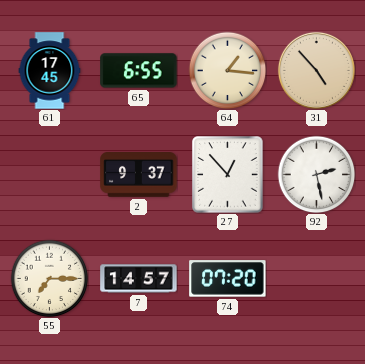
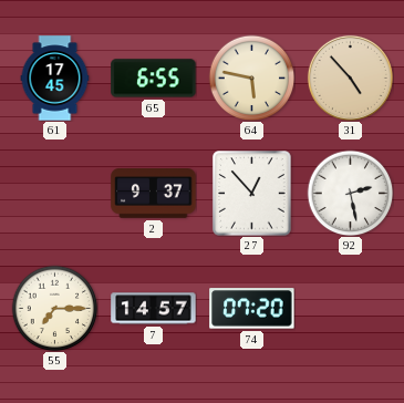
64: 1:16 -> 5:47 (251, 77)
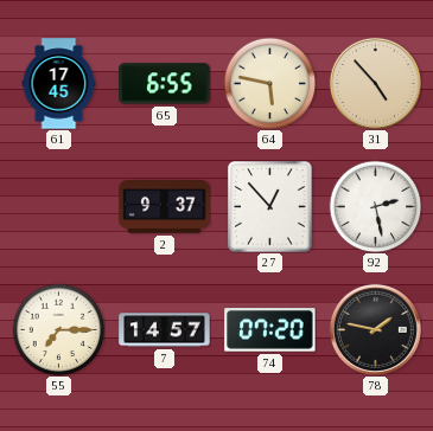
78: none -> 1:47 (375, 329)
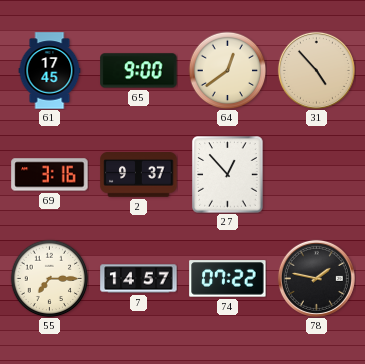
65: 6:55 -> 9:00 (139, 71)
64: 5:47 -> 12:39 (227, 70)
69: none -> 3:16 (50, 175)
92: 2:28 -> none (375, 206)
74: 07:20 -> 07:22 (228, 279)
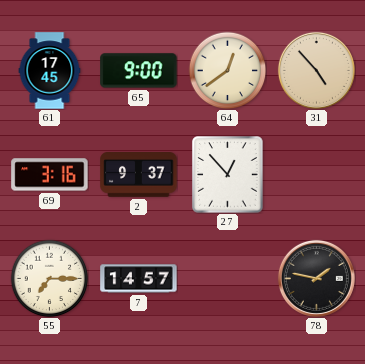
74: 07:22 -> none (228, 279)
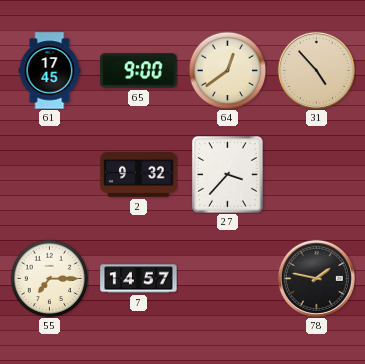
69: 3:16 -> none (50, 175)
2: 9:37 -> 9:32 (139, 175)
27: 12:53 -> 3:37 (228, 175)
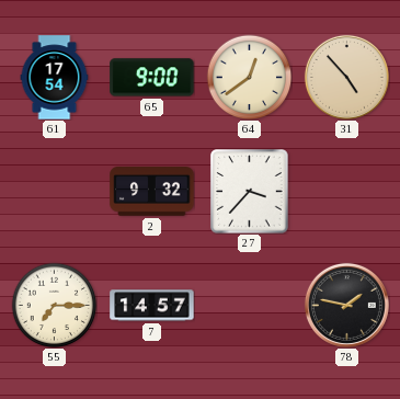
61: 17:45 -> 17:54 (55, 78)
